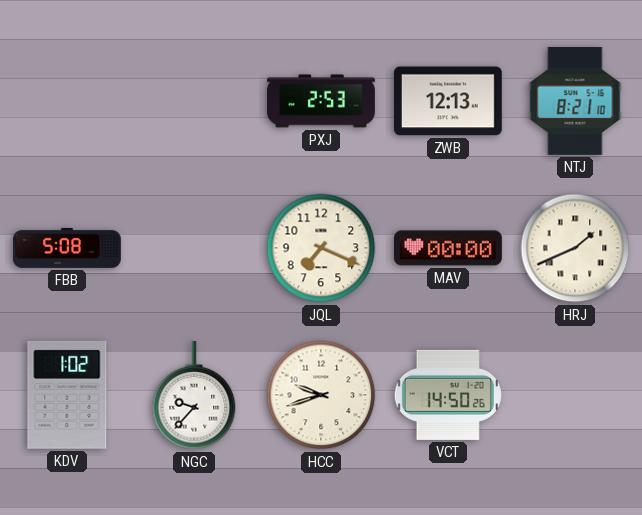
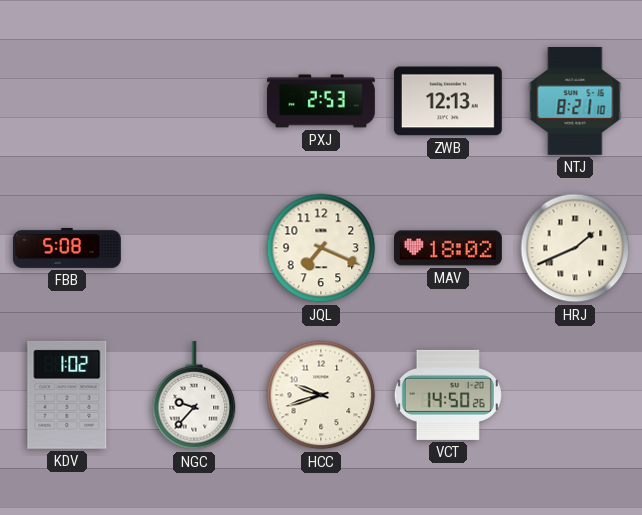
MAV: 00:00 -> 18:02 (449, 248)
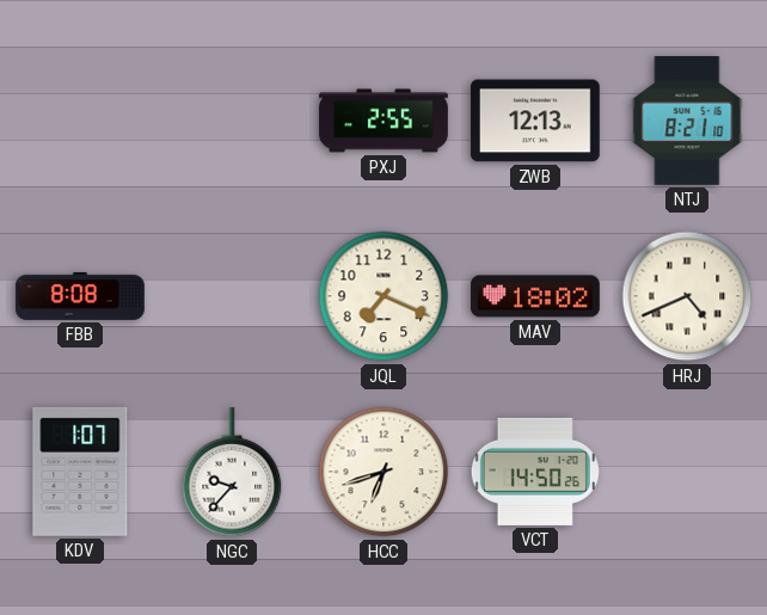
PXJ: 2:53 -> 2:55 (383, 121)
FBB: 5:08 -> 8:08 (81, 296)
HRJ: 1:41 -> 4:41 (687, 296)
KDV: 1:02 -> 1:07 (80, 472)
HCC: 9:42 -> 6:42 (383, 472)
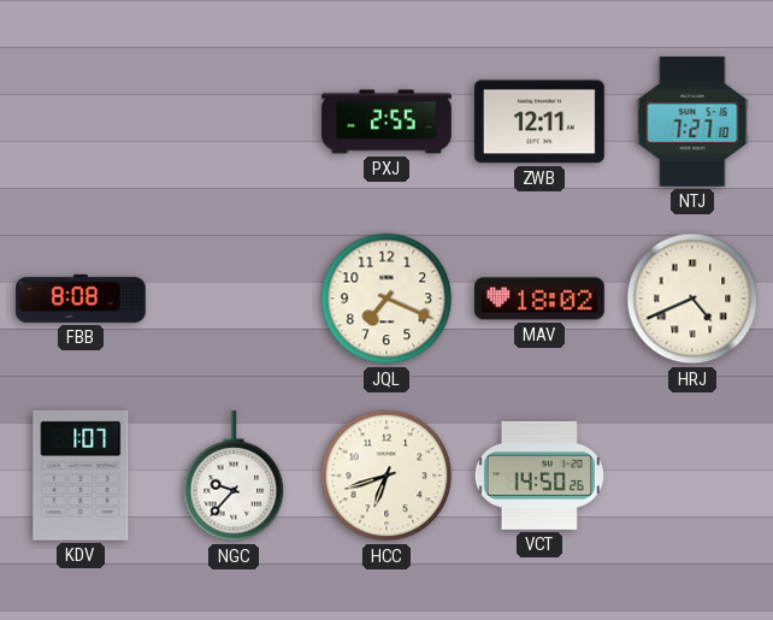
ZWB: 12:13 -> 12:11 (539, 122)
NTJ: 8:21 -> 7:27 (692, 123)
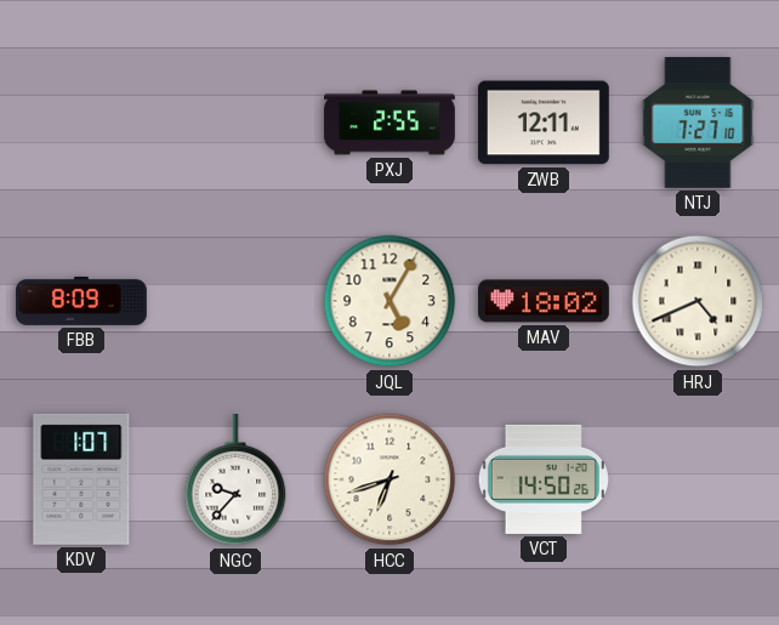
FBB: 8:08 -> 8:09 (83, 301)
JQL: 7:19 -> 5:05 (389, 301)
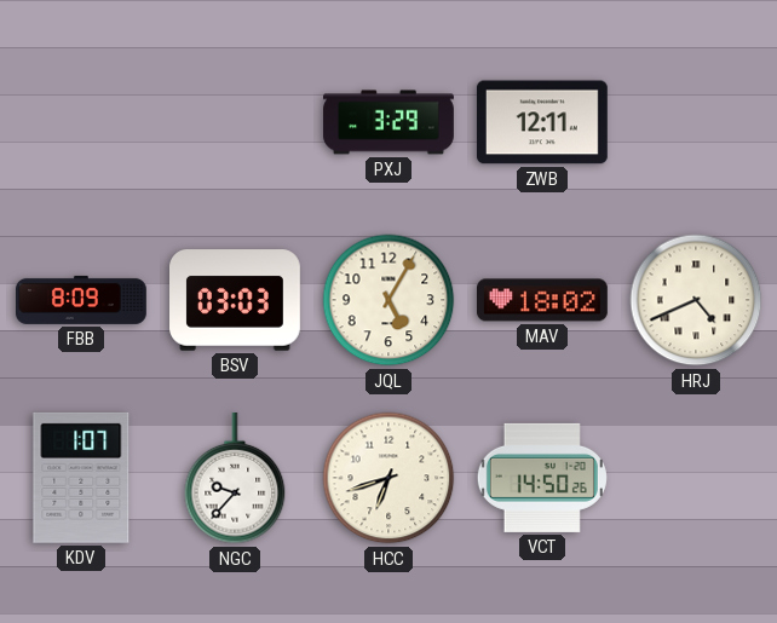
PXJ: 2:55 -> 3:29 (388, 122)
NTJ: 7:27 -> none (698, 124)
BSV: none -> 03:03 (236, 300)
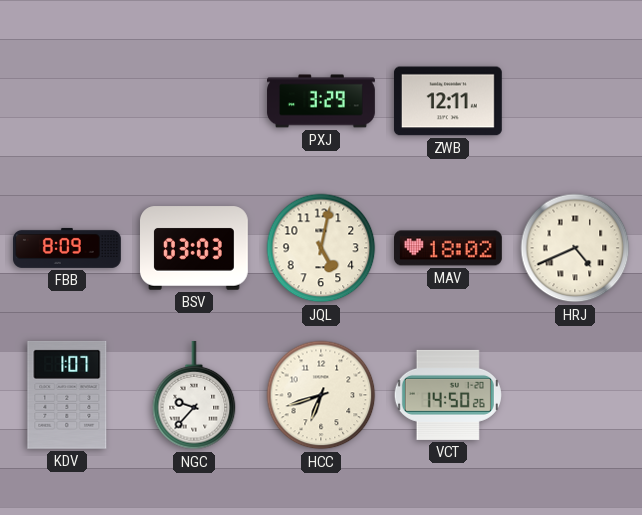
JQL: 5:05 -> 5:02 (321, 248)
